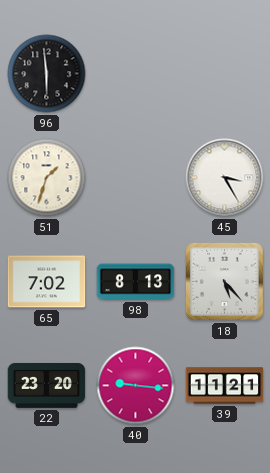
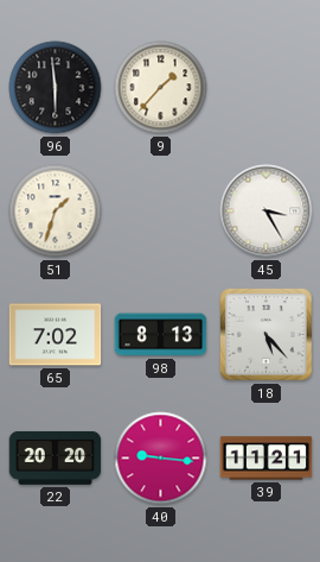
9: none -> 1:37 (161, 88)
22: 23:20 -> 20:20 (56, 457)
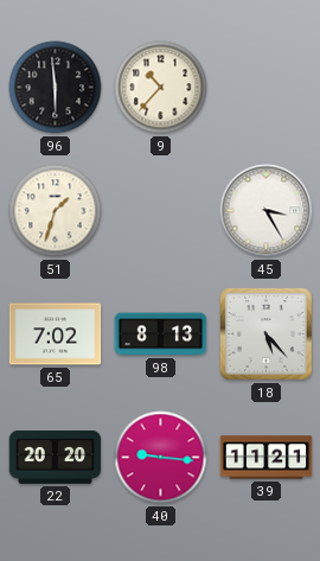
9: 1:37 -> 10:37 (161, 88)
